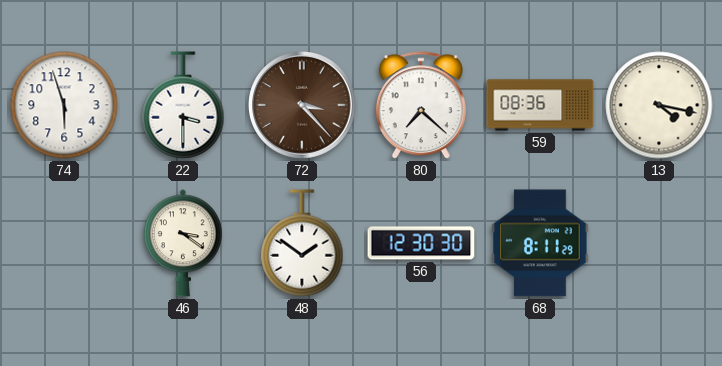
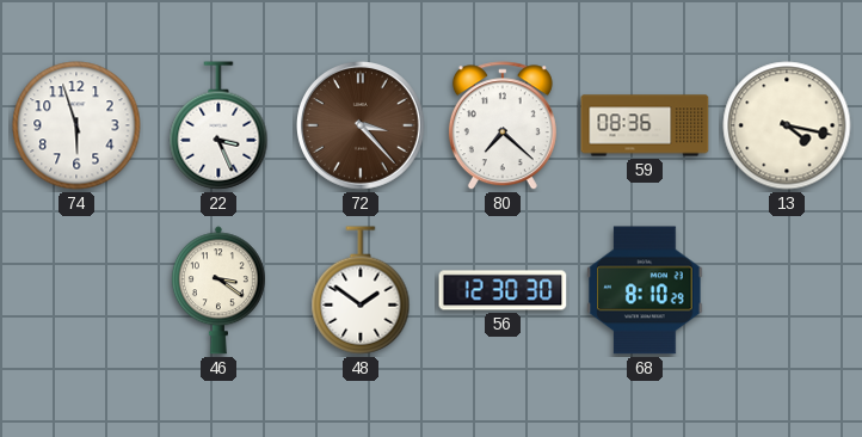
22: 3:30 -> 3:26 (218, 125)
68: 8:11 -> 8:10 (645, 290)
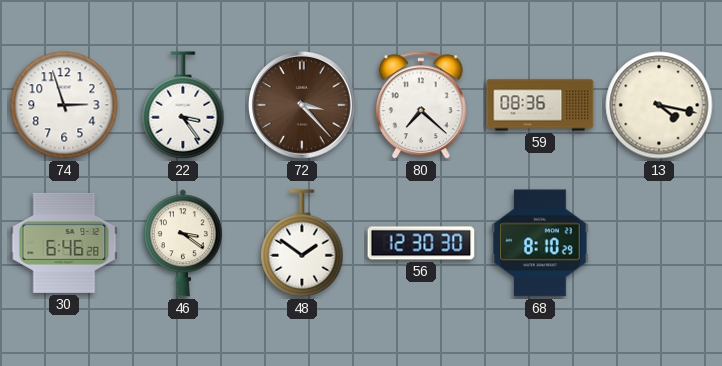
74: 5:57 -> 2:57 (64, 105)
22: 3:26 -> 3:24 (183, 105)
30: none -> 6:46 (64, 243)
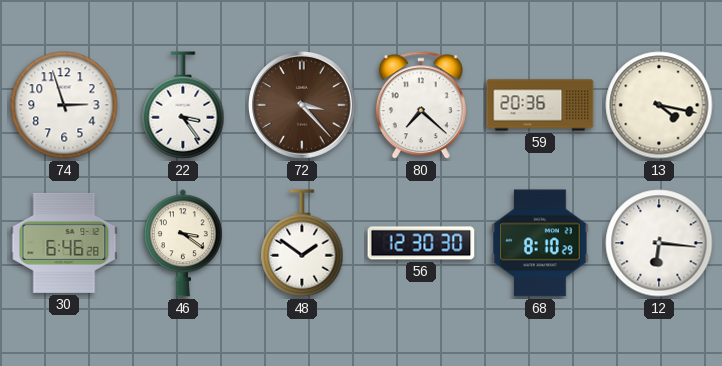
59: 08:36 -> 20:36 (540, 105)
12: none -> 6:16 (659, 243)
